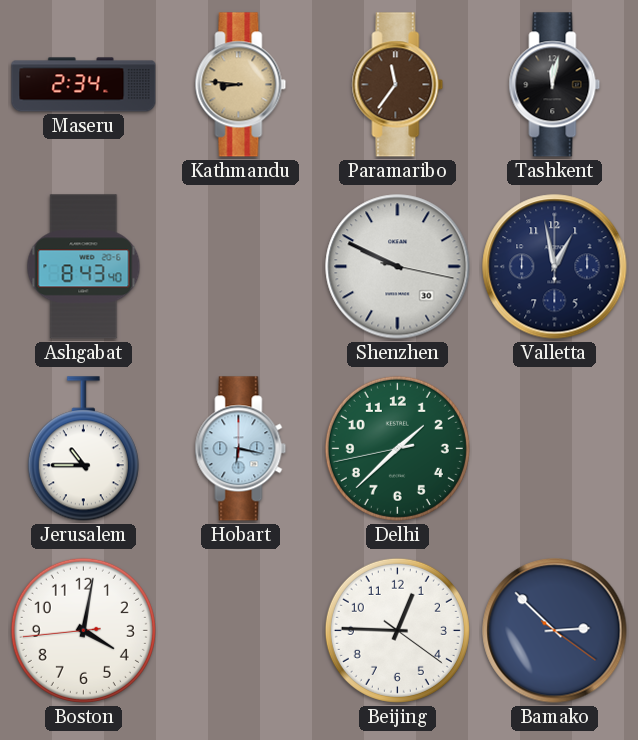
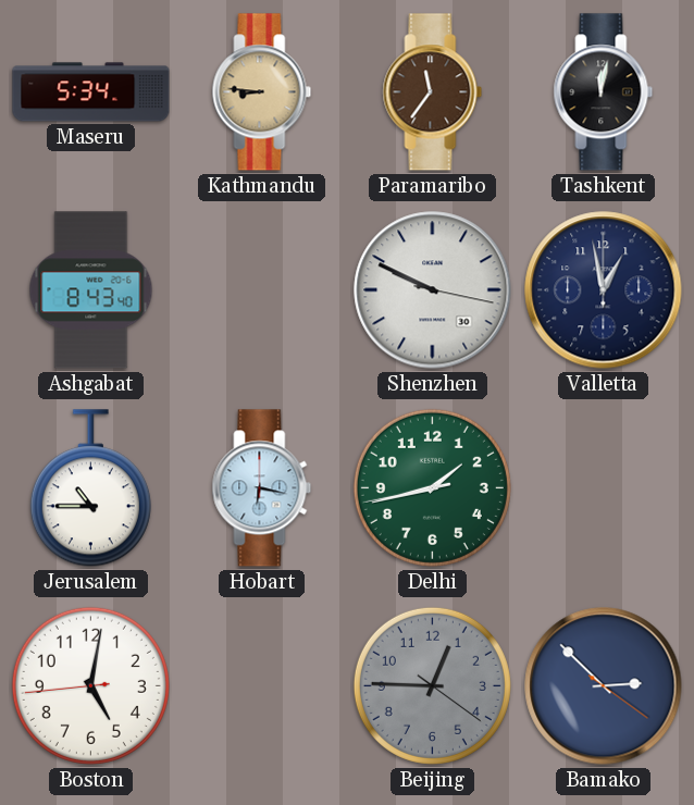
Maseru: 2:34 -> 5:34 (91, 92)
Delhi: 1:37 -> 1:42 (432, 487)
Boston: 4:01 -> 5:01 (90, 685)
Beijing dial: white -> grey (432, 685)
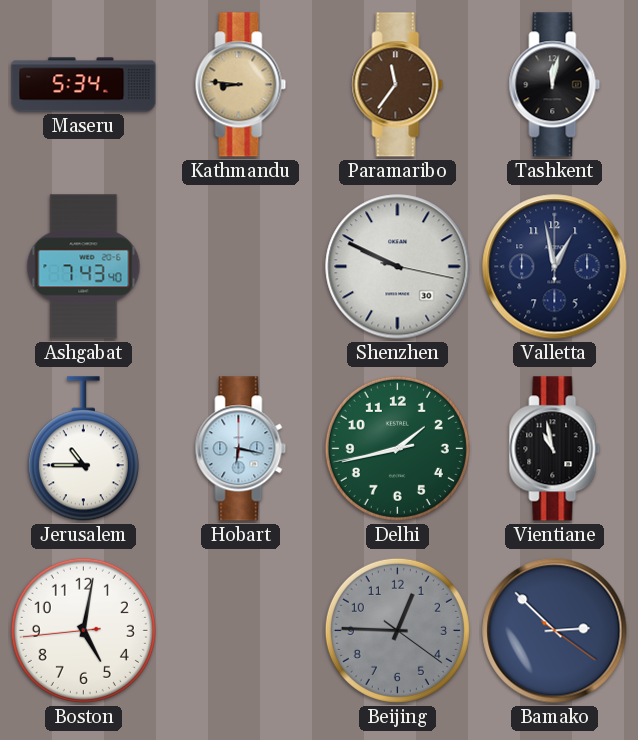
Ashgabat: 8:43 -> 7:43 (84, 267)
Vientiane: none -> 10:58 (555, 449)
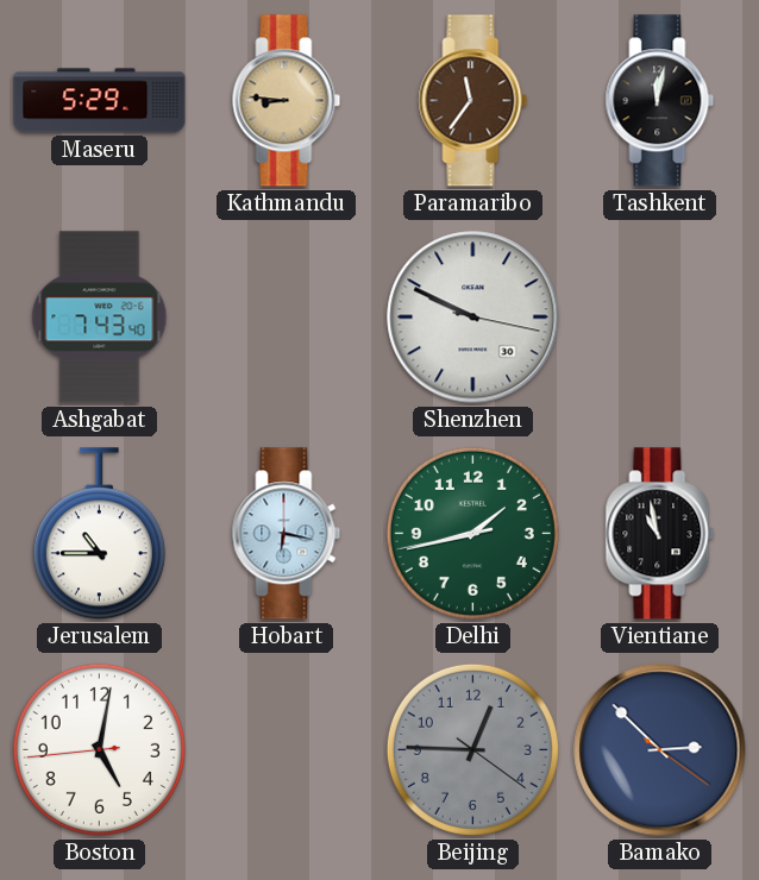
Maseru: 5:34 -> 5:29 (100, 101)
Valletta: 12:58 -> none (555, 267)
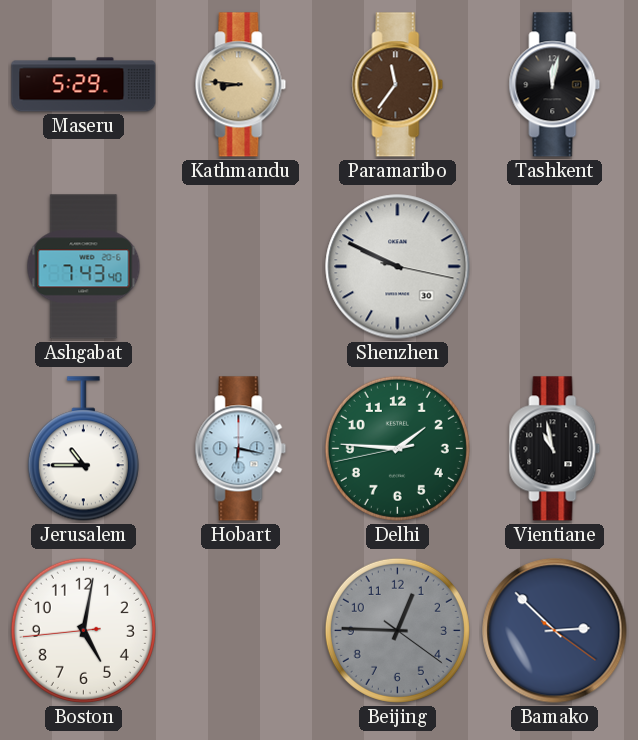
Delhi: 1:42 -> 1:45 (397, 448)
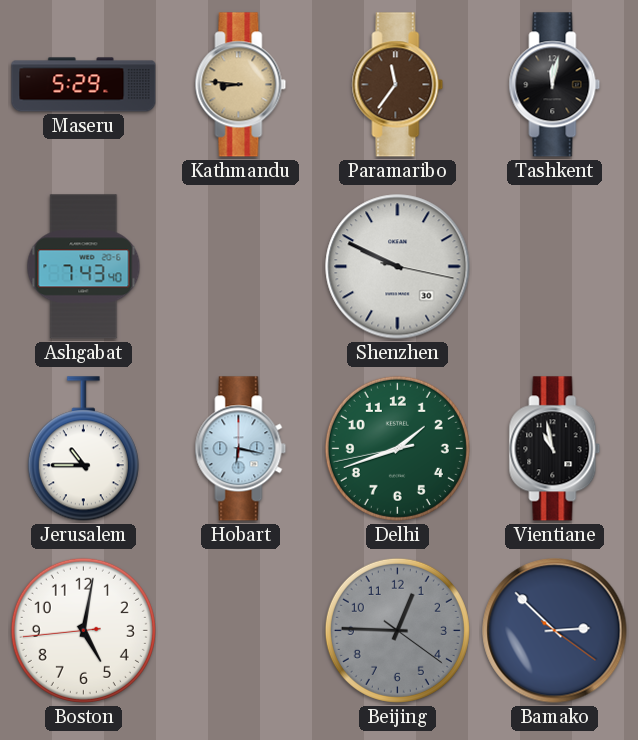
Delhi: 1:45 -> 1:41 (397, 448)
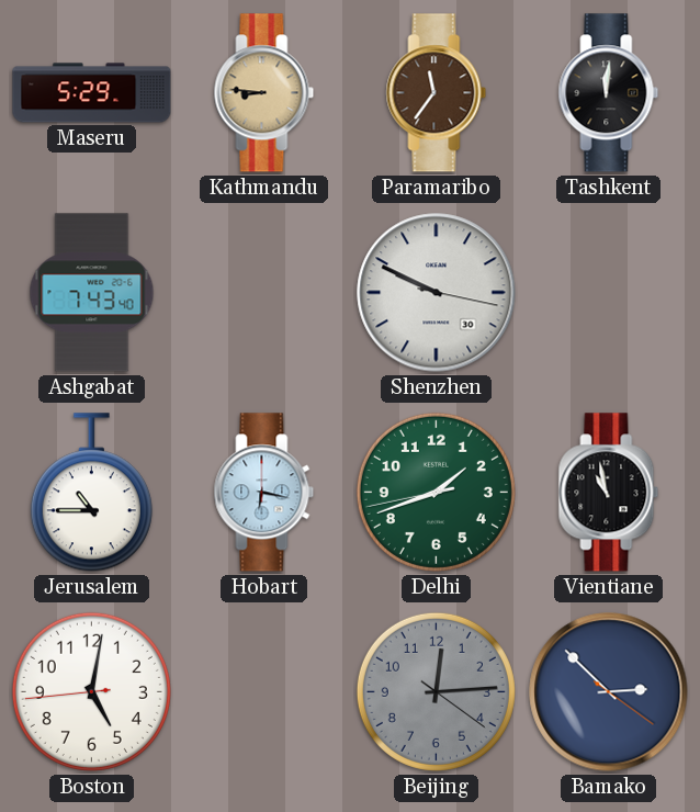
Tashkent: 12:02 -> 12:01 (609, 93)
Beijing: 12:45 -> 12:14 (436, 691)
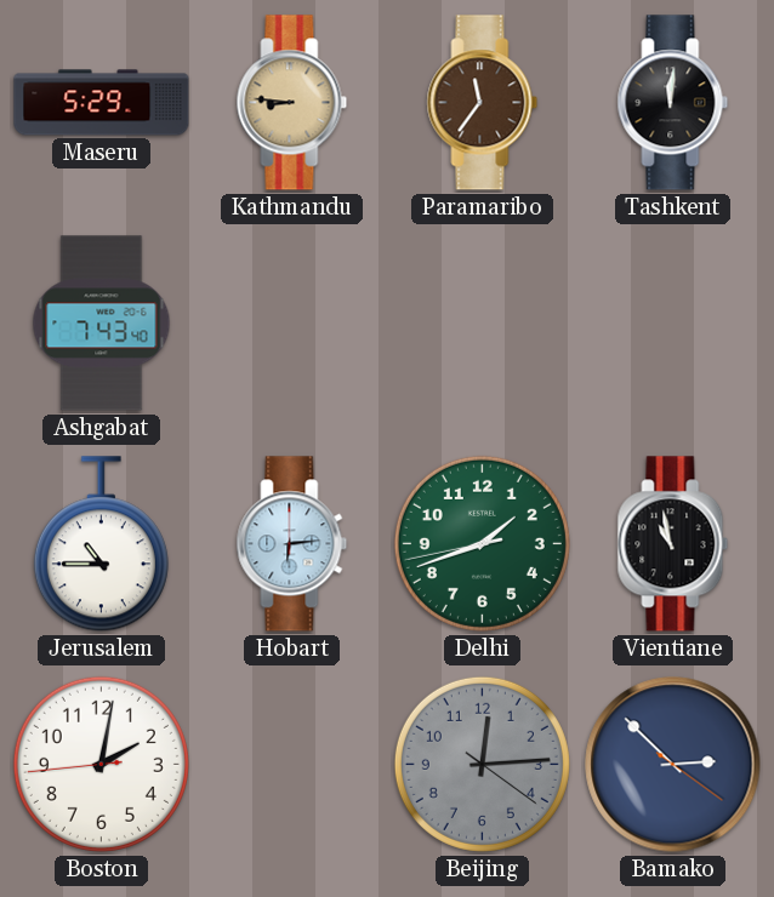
Shenzhen: 9:49 -> none (437, 293)
Hobart: 6:17 -> 6:14 (292, 544)
Boston: 5:01 -> 2:01 (101, 764)
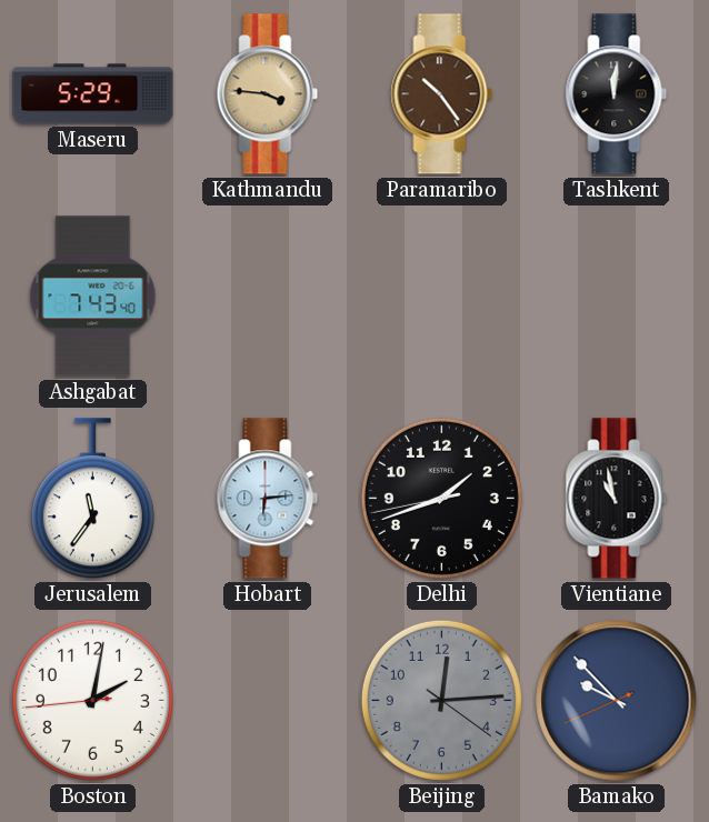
Kathmandu: 8:46 -> 3:46 (268, 94)
Paramaribo: 11:36 -> 10:24 (442, 94)
Jerusalem: 10:45 -> 11:36 (92, 499)
Delhi dial: green -> black (441, 498)
Bamako: 2:52 -> 9:52 (617, 701)
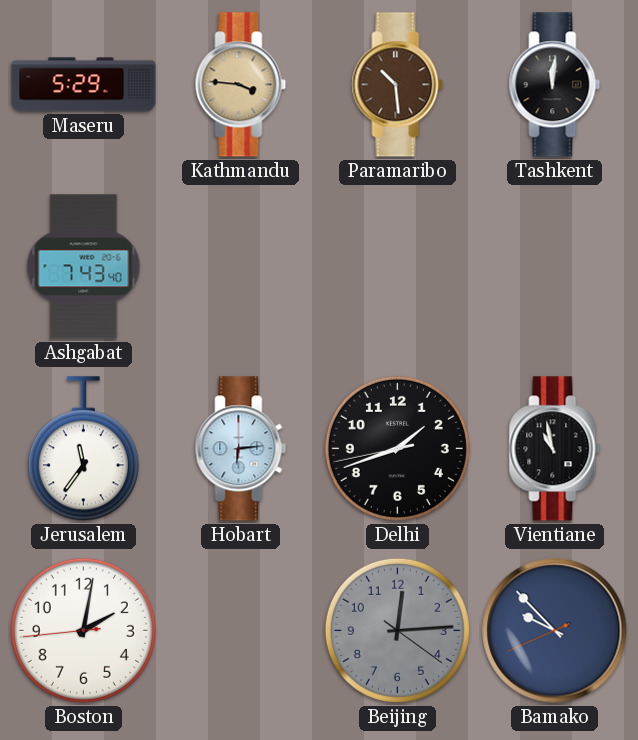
Paramaribo: 10:24 -> 10:29 (398, 85)
